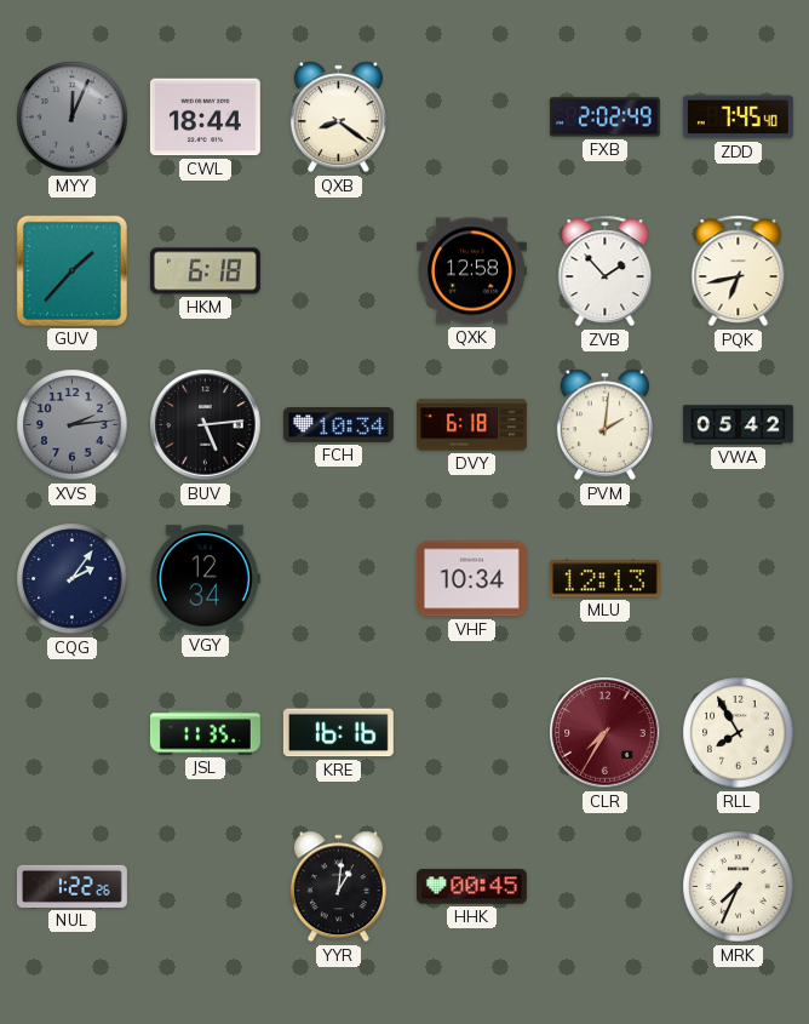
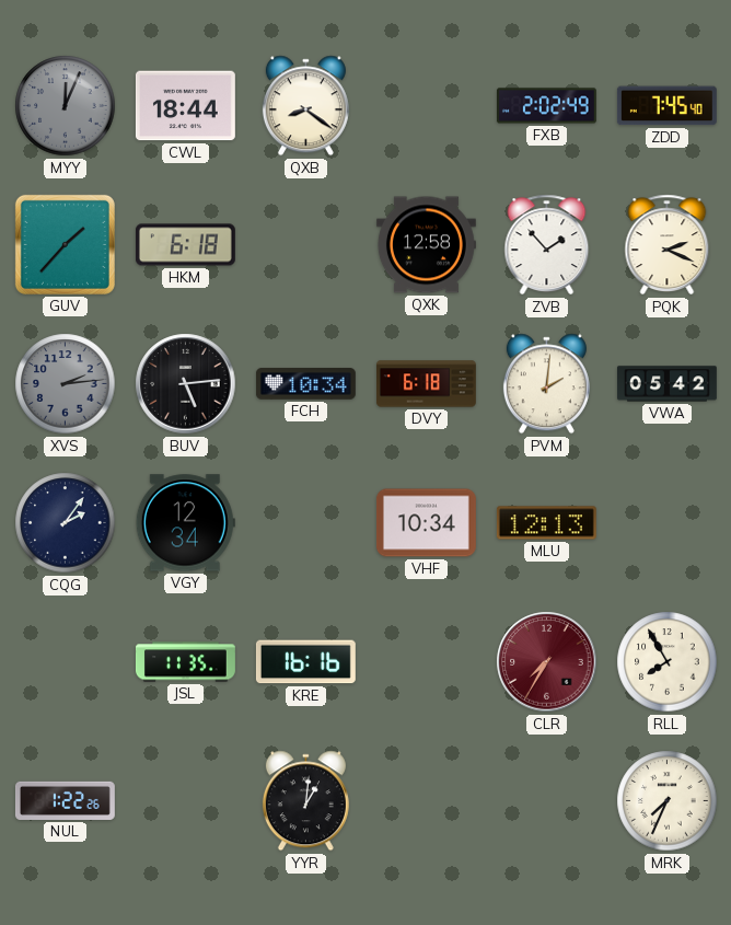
PQK: 6:43 -> 2:19 (668, 245)
HHK: 00:45 -> none (471, 887)
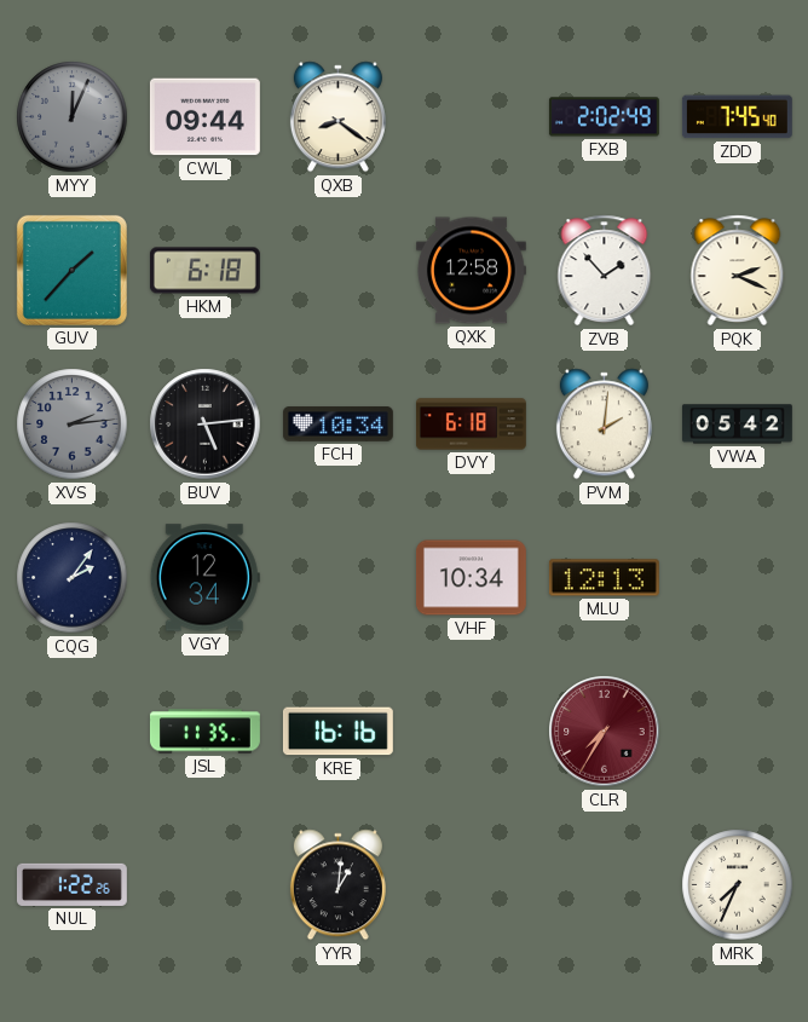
CWL: 18:44 -> 09:44 (204, 117)
RLL: 7:55 -> none (668, 662)
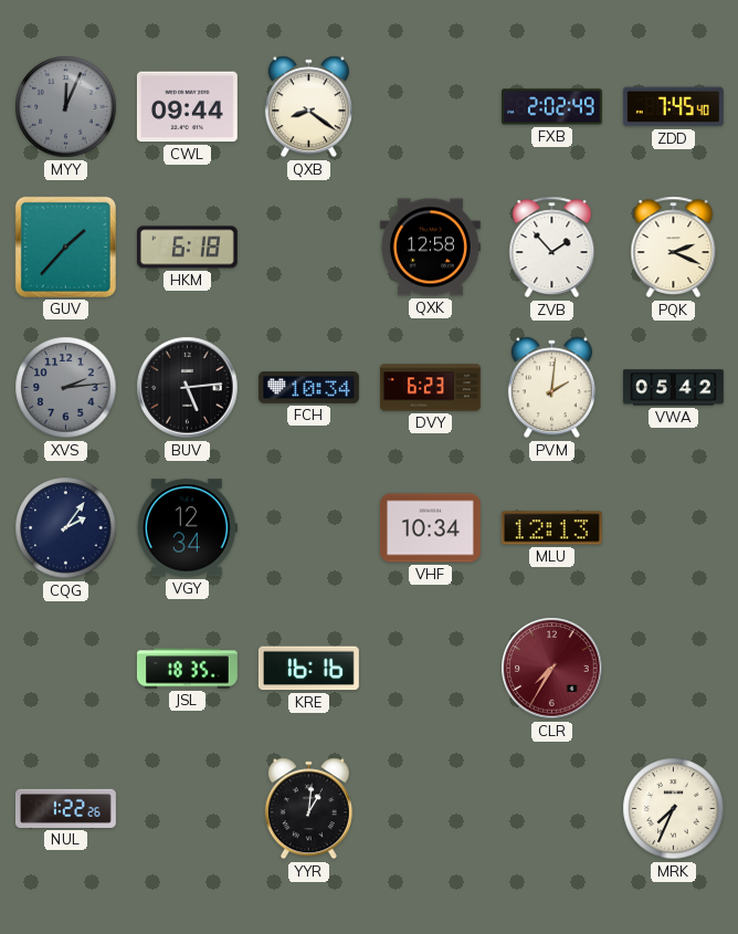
DVY: 6:18 -> 6:23 (430, 388)
JSL: 11:35 -> 18:35 (187, 669)
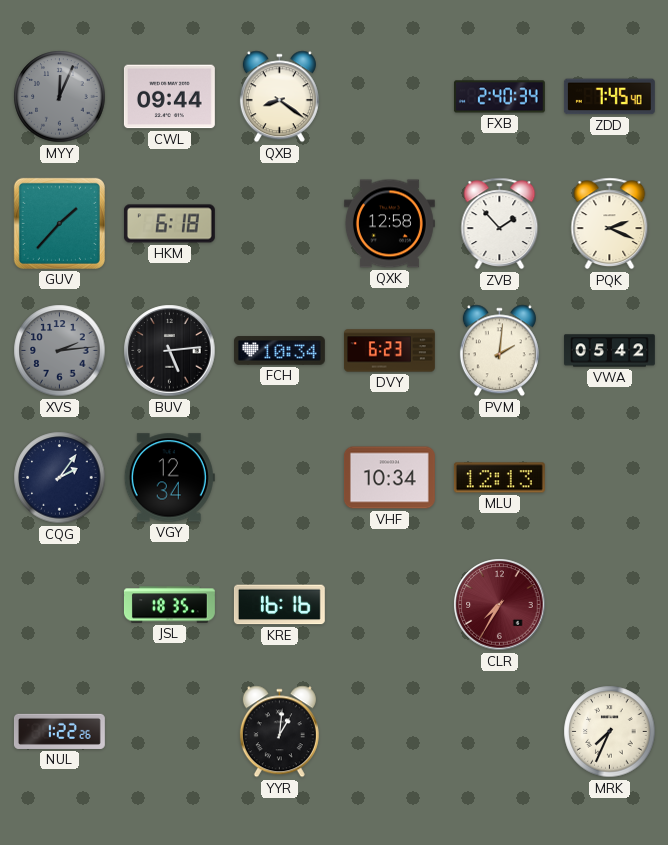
FXB: 2:02 -> 2:40 (499, 97)
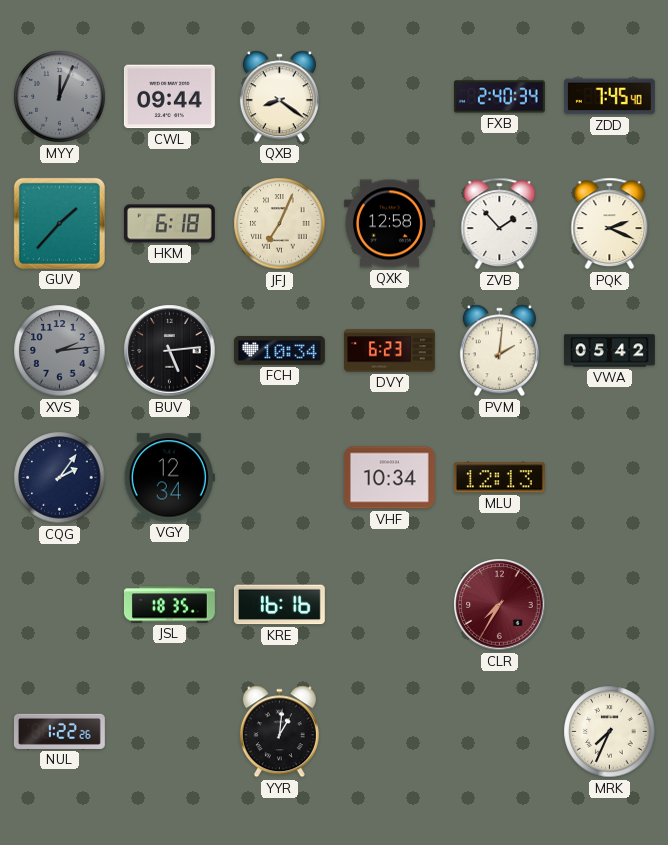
JFJ: none -> 7:04 (280, 224)
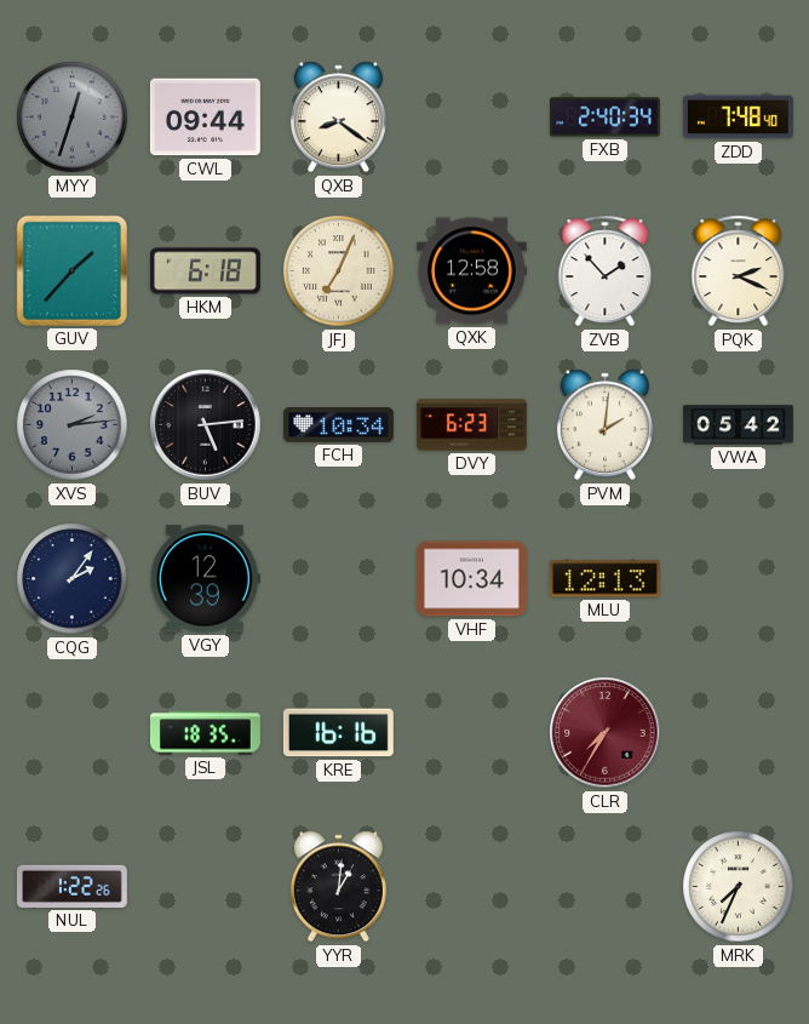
MYY: 12:04 -> 12:33 (73, 118)
ZDD: 7:45 -> 7:48 (738, 118)
VGY: 12:34 -> 12:39 (205, 579)
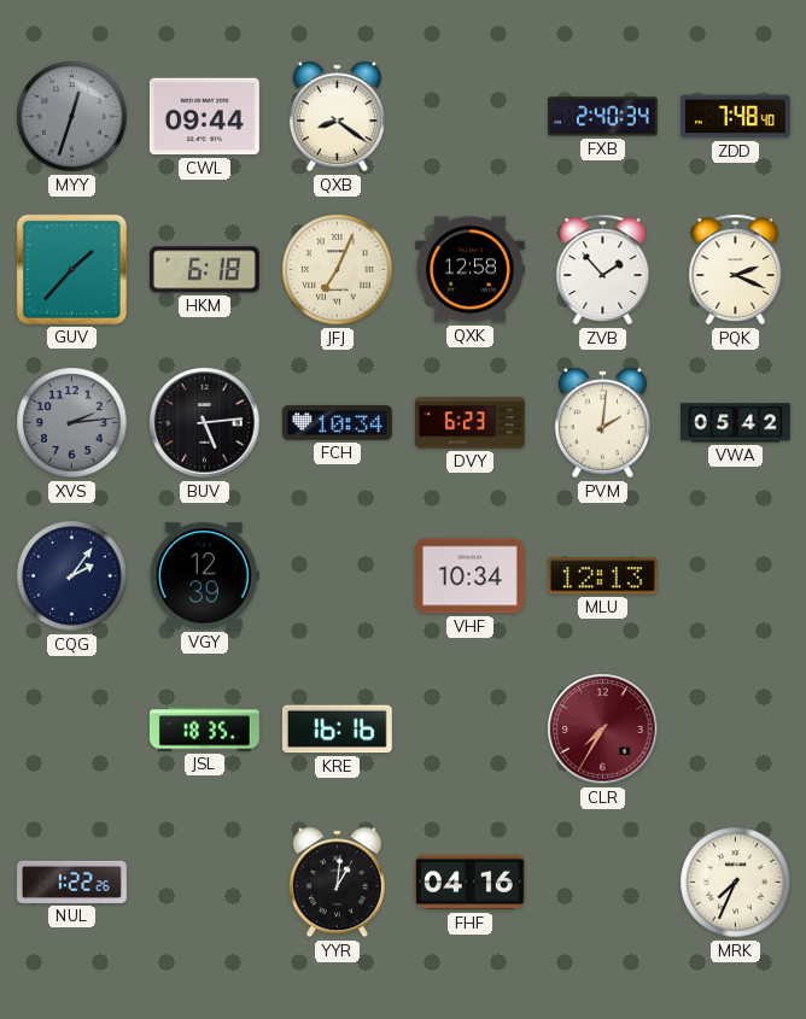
FHF: none -> 04:16 (469, 883)
